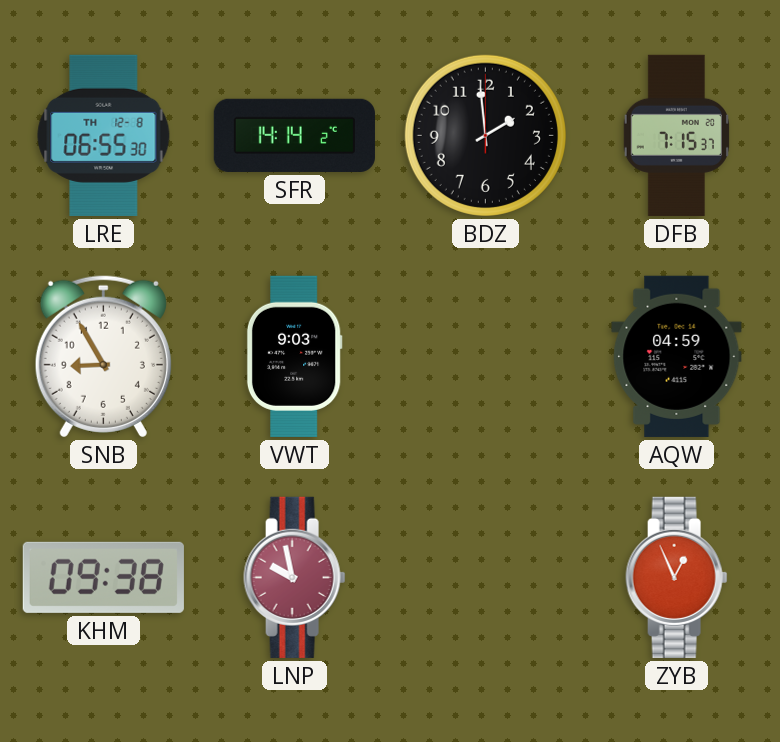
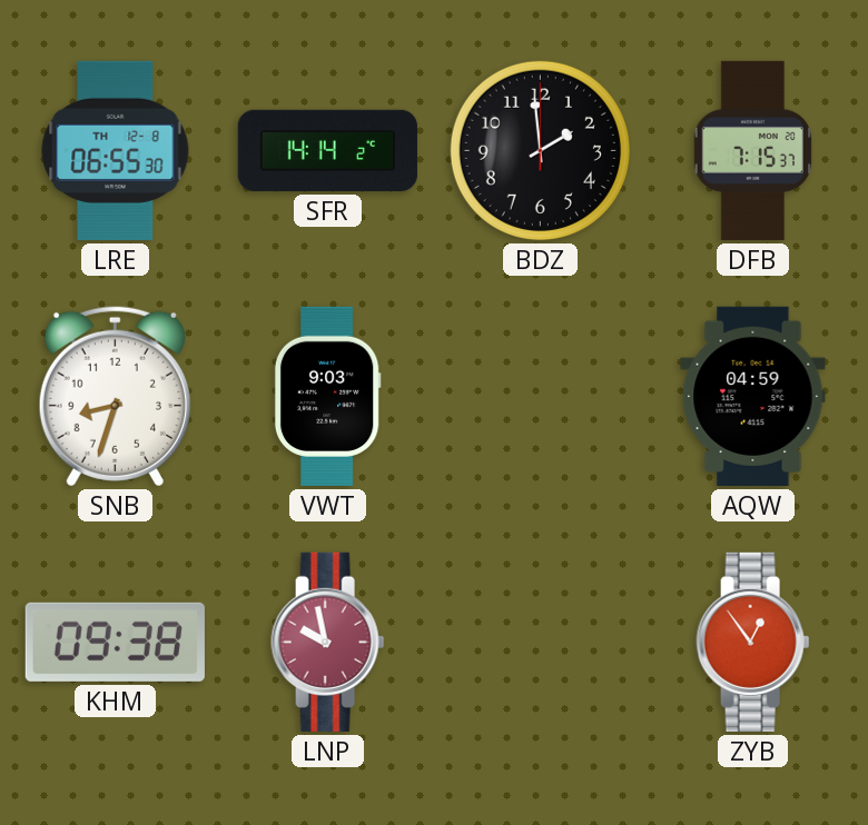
SNB: 8:55 -> 8:33 (115, 396)
ZYB: 12:56 -> 12:54 (753, 642)
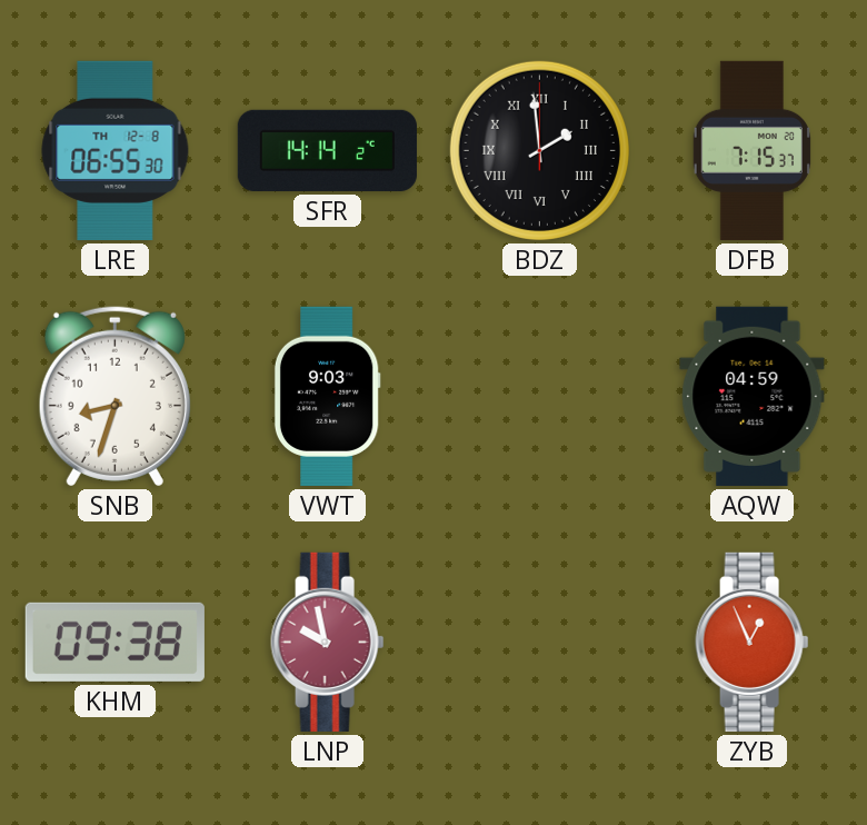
BDZ numerals: Arabic -> Roman (539, 150)
ZYB: 12:54 -> 12:56 (753, 642)
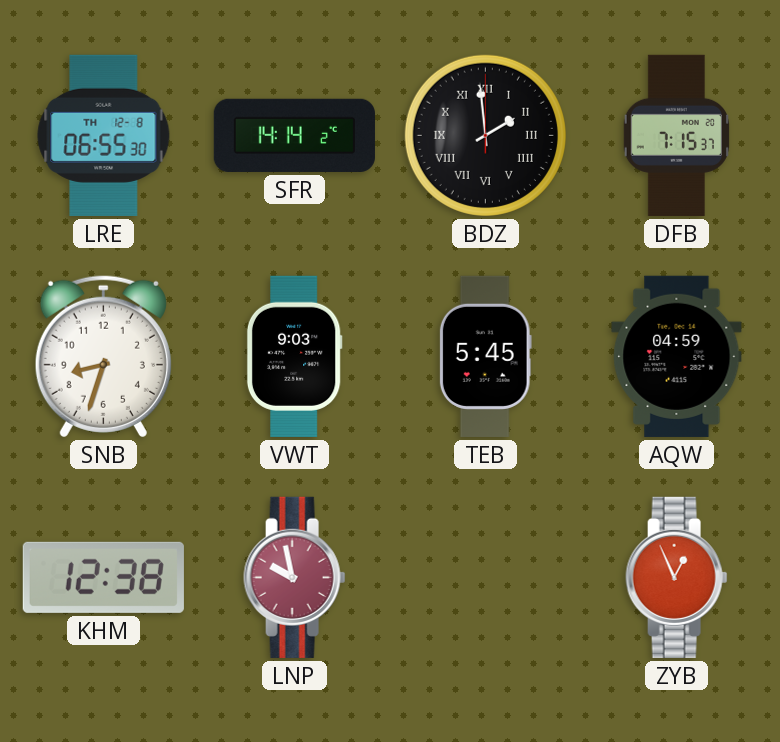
TEB: none -> 5:45 (485, 356)
KHM: 09:38 -> 12:38 (103, 577)
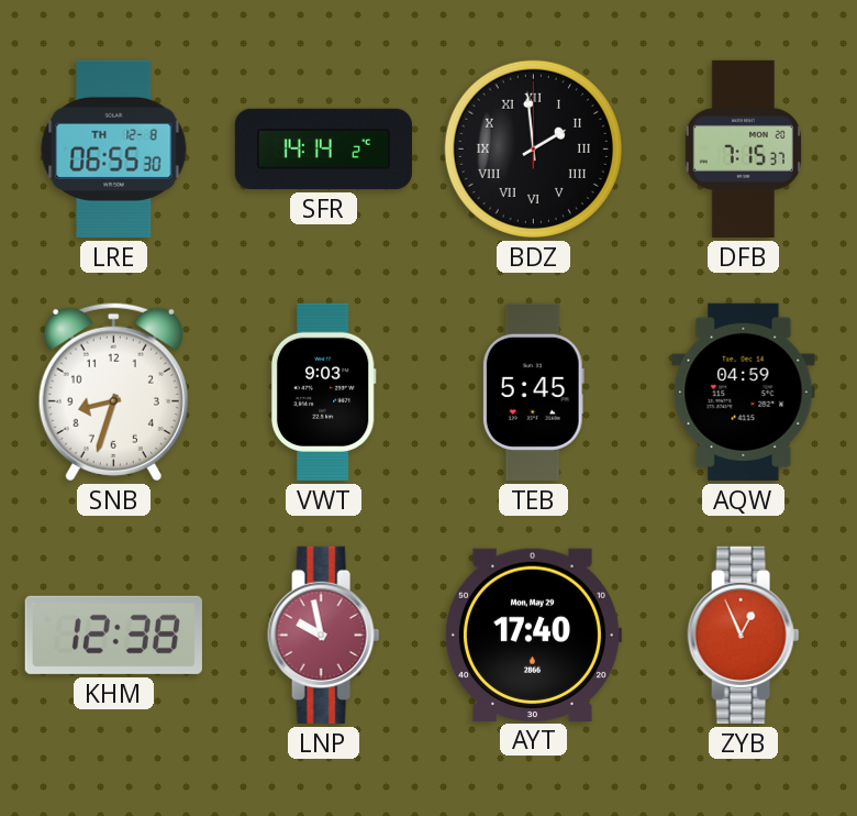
AYT: none -> 17:40 (533, 635)
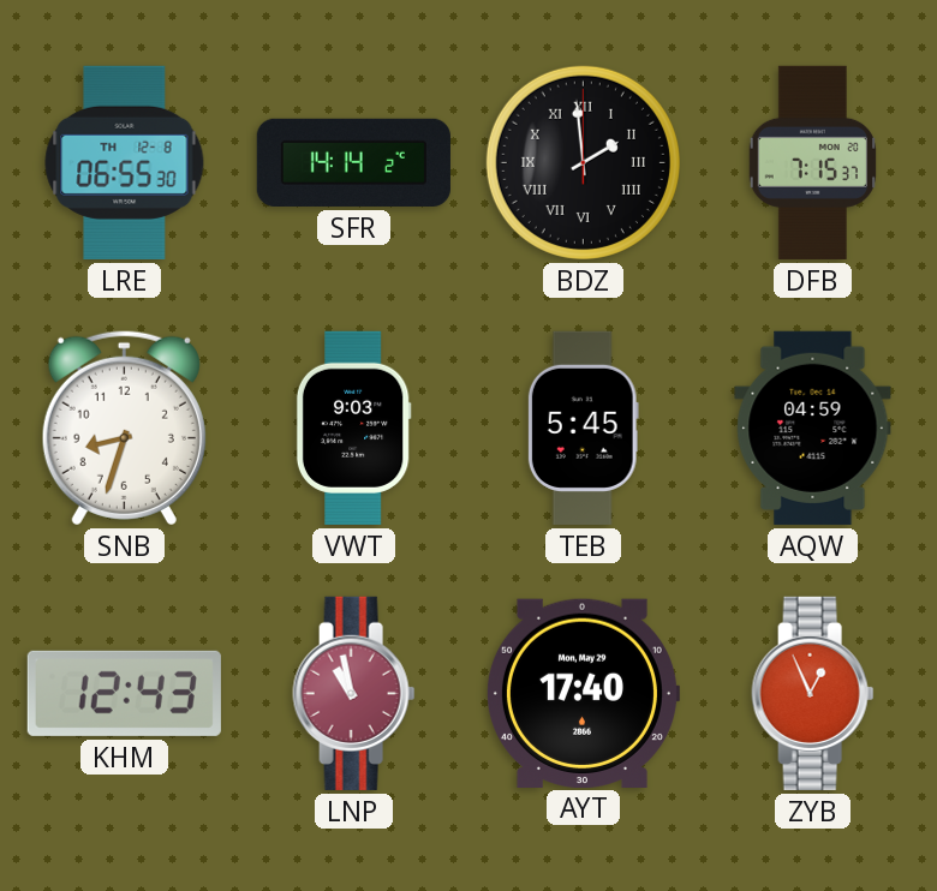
KHM: 12:38 -> 12:43 (124, 693)
LNP: 9:58 -> 10:58 (354, 693)
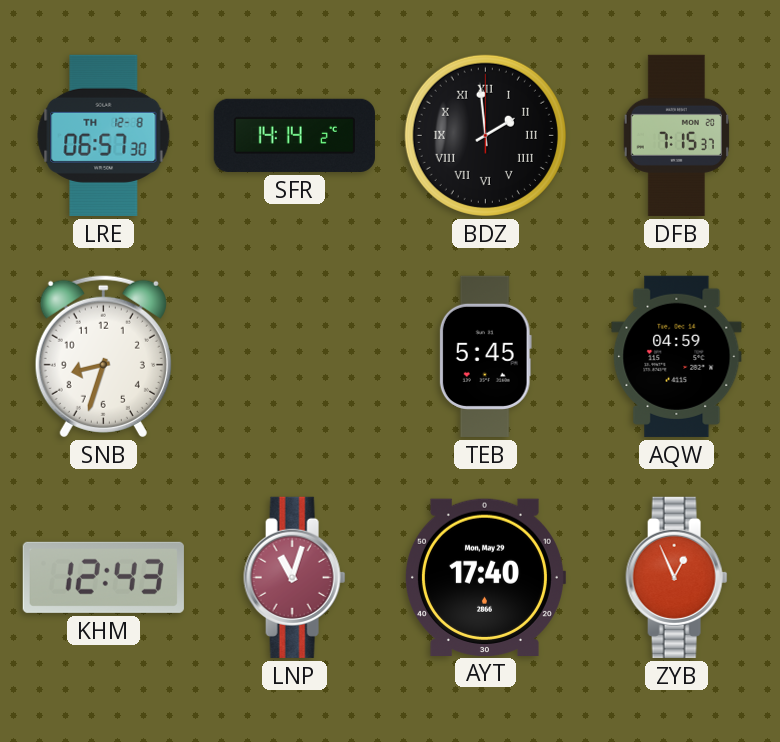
LRE: 06:55 -> 06:57 (104, 135)
VWT: 9:03 -> none (353, 427)
LNP: 10:58 -> 11:03 (295, 577)
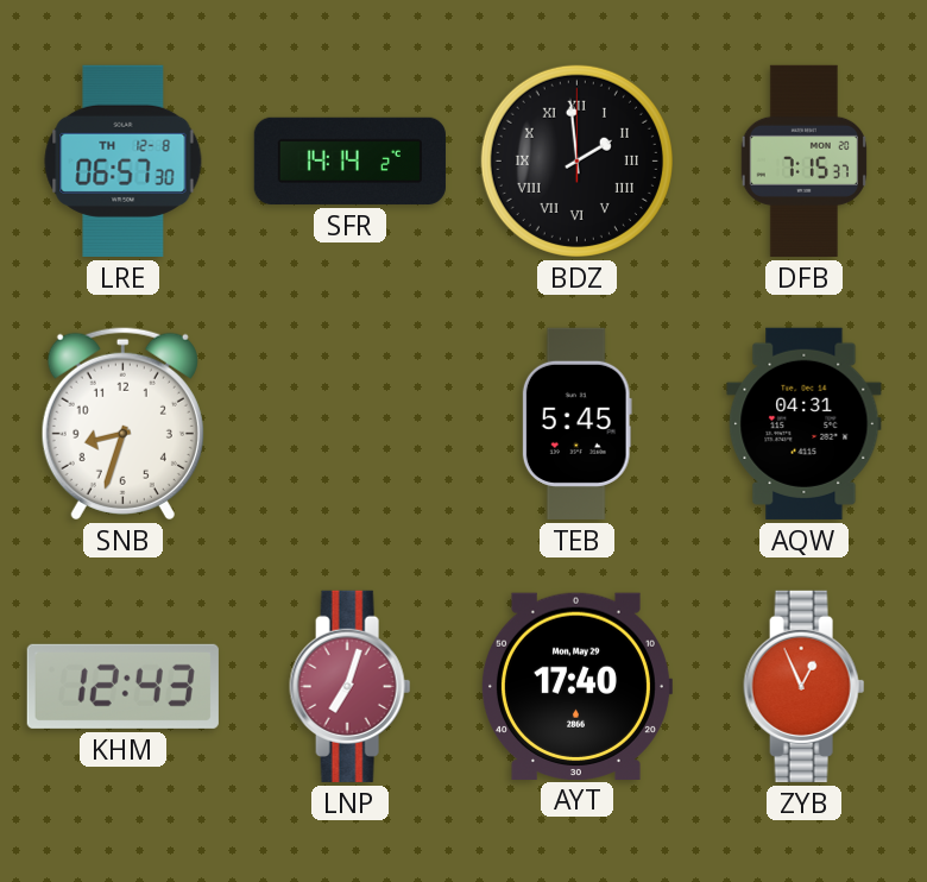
AQW: 04:59 -> 04:31 (805, 423)
LNP: 11:03 -> 7:03 (351, 686)
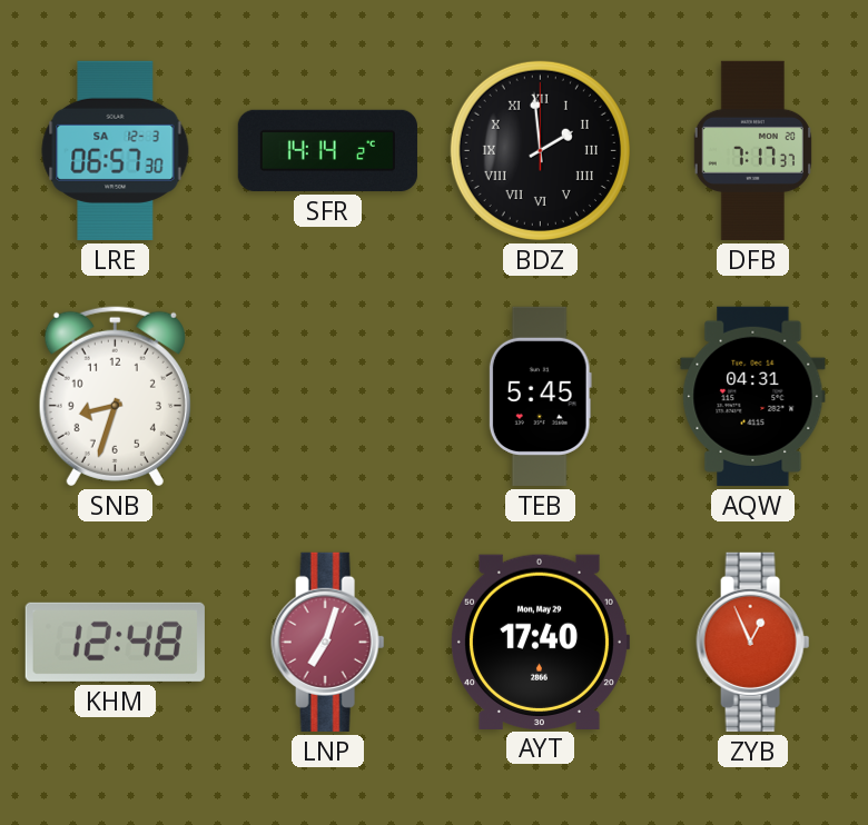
LRE date: TH 12-8 -> SA 12-3 (116, 150)
DFB: 7:15 -> 7:17 (752, 150)
KHM: 12:43 -> 12:48 (115, 642)
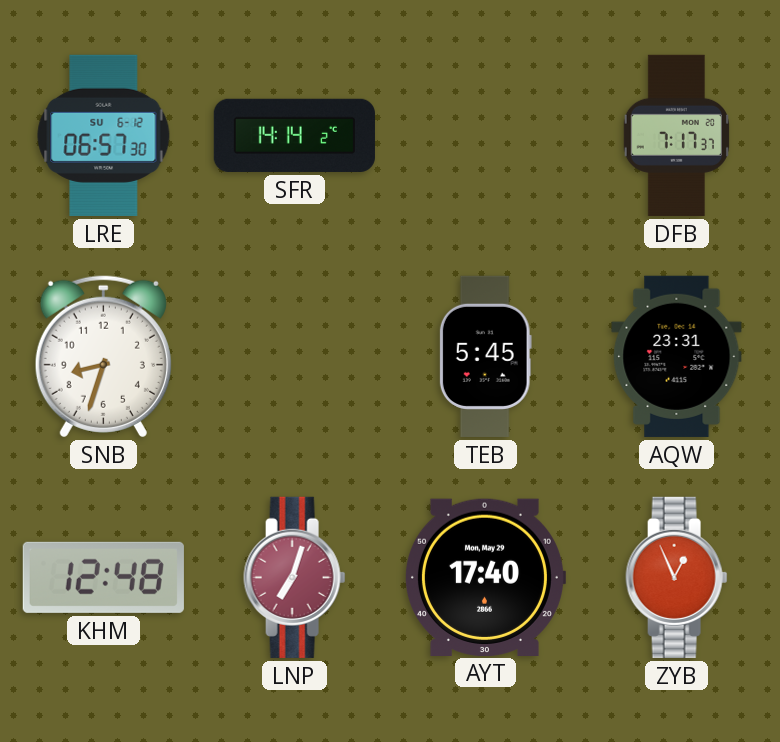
LRE date: SA 12-3 -> SU 6-12 (104, 135)
BDZ: 1:59 -> none (540, 150)
AQW: 04:31 -> 23:31 (677, 356)
